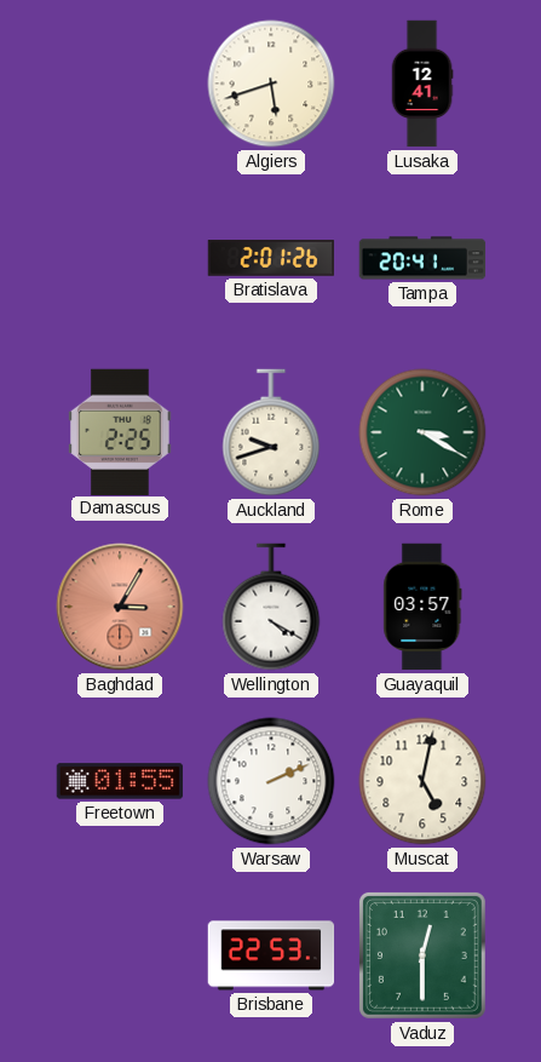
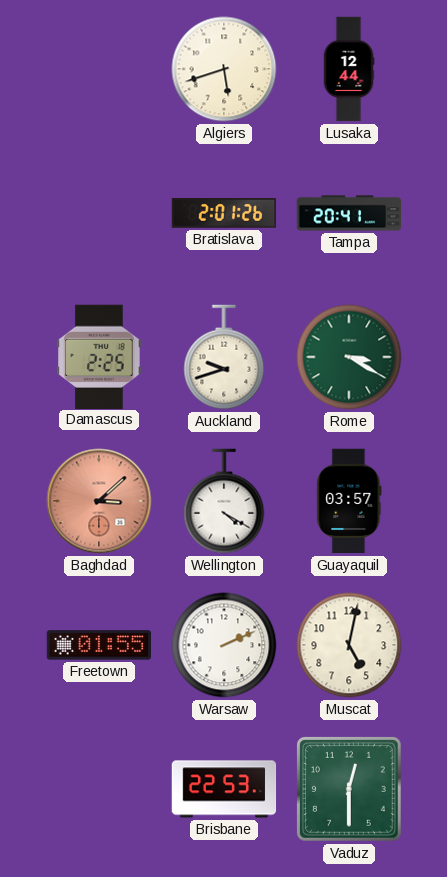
Lusaka: 12:41 -> 12:44 (349, 69)
Baghdad: 3:05 -> 3:08 (99, 501)
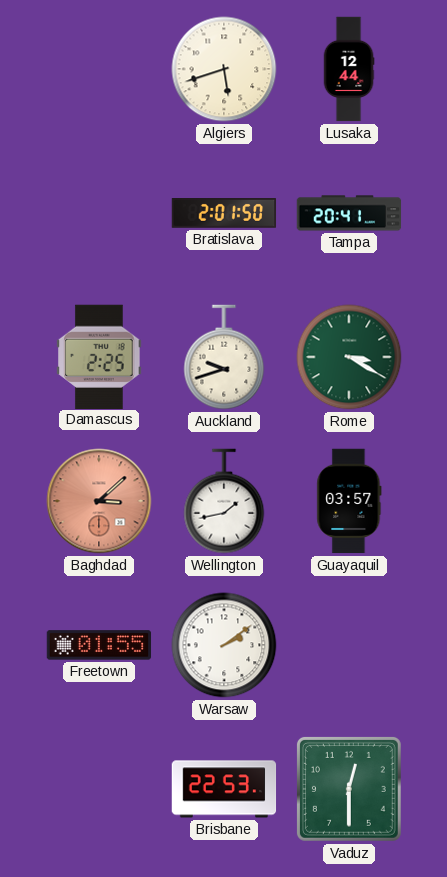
Bratislava: 2:01:26 -> 2:01:50 (224, 214)
Wellington: 4:20 -> 1:43 (224, 501)
Warsaw: 2:11 -> 2:09 (224, 645)
Muscat: 5:02 -> none (349, 645)
